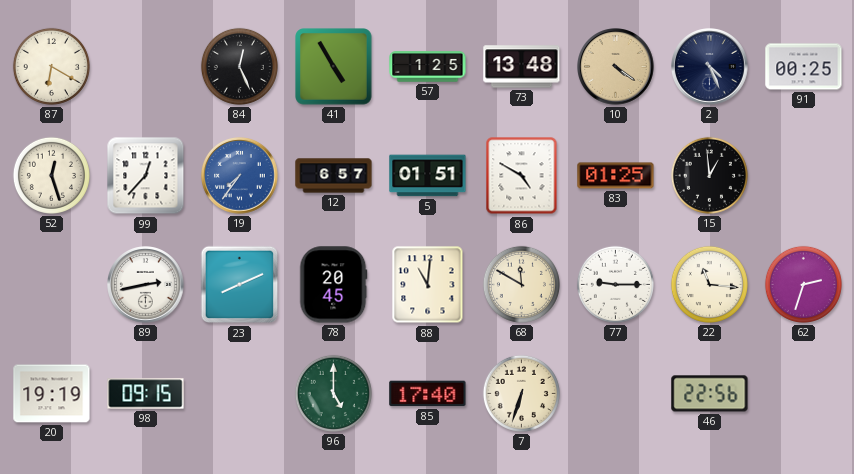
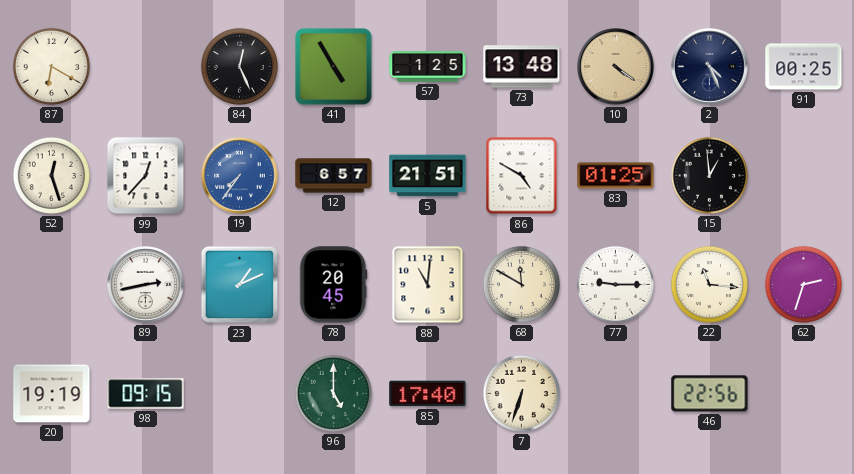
5: 01:51 -> 21:51 (428, 176)
23: 8:11 -> 1:11 (240, 285)
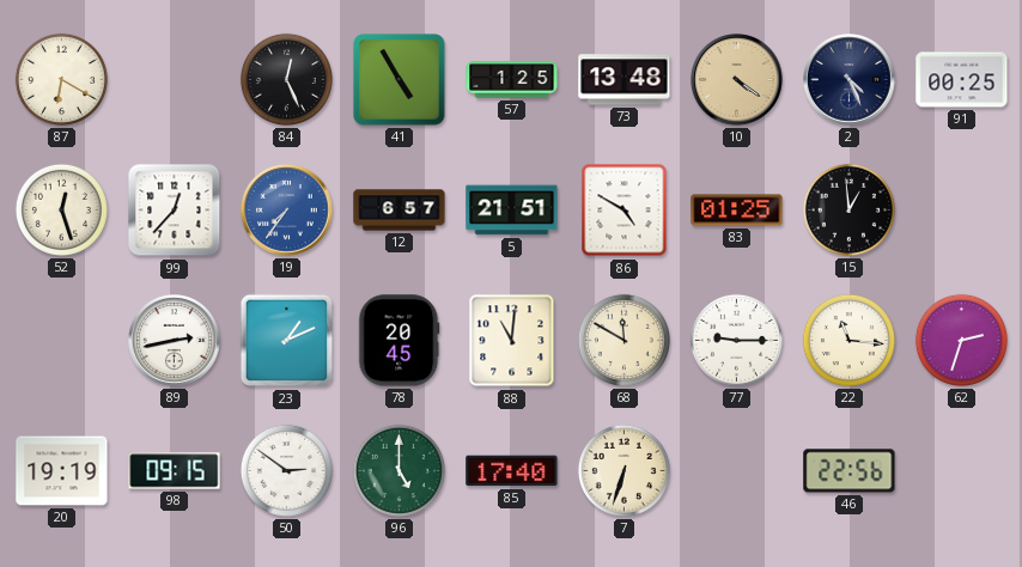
50: none -> 2:51 (286, 470)
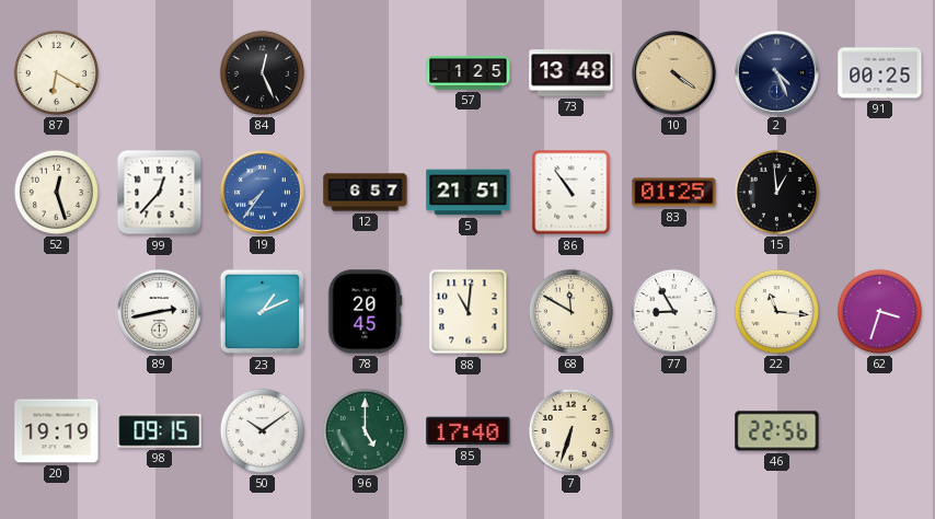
41: 4:55 -> none (400, 80)
86: 4:50 -> 10:54 (572, 193)
77: 9:15 -> 8:55 (673, 311)
62: 2:33 -> 3:33 (879, 311)
50: 2:51 -> 10:09 (262, 430)
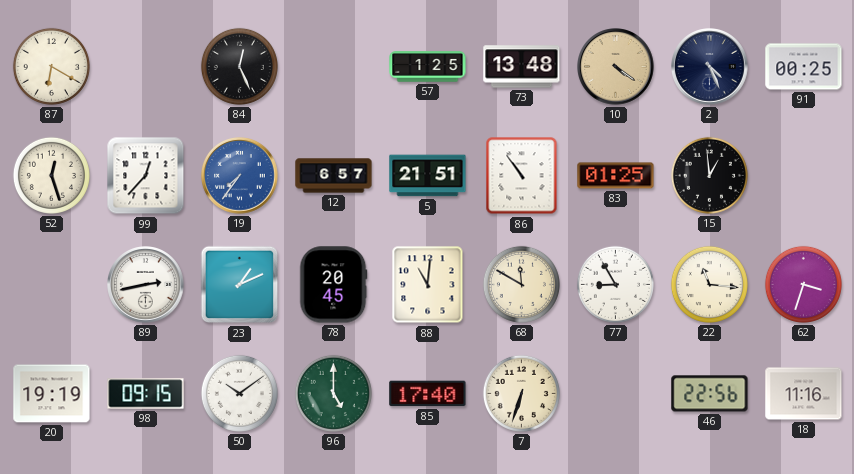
18: none -> 11:16 (804, 394)
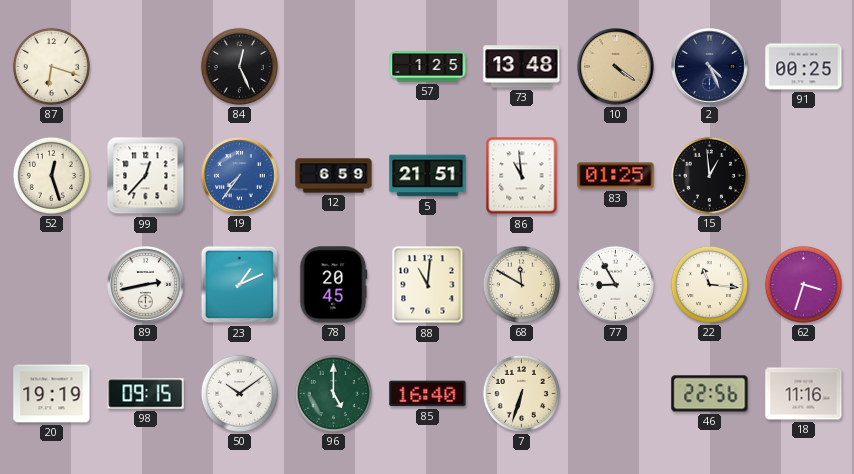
87: 6:20 -> 6:18 (51, 66)
12: 6:57 -> 6:59 (334, 176)
86: 10:54 -> 10:59 (522, 176)
85: 17:40 -> 16:40 (428, 394)
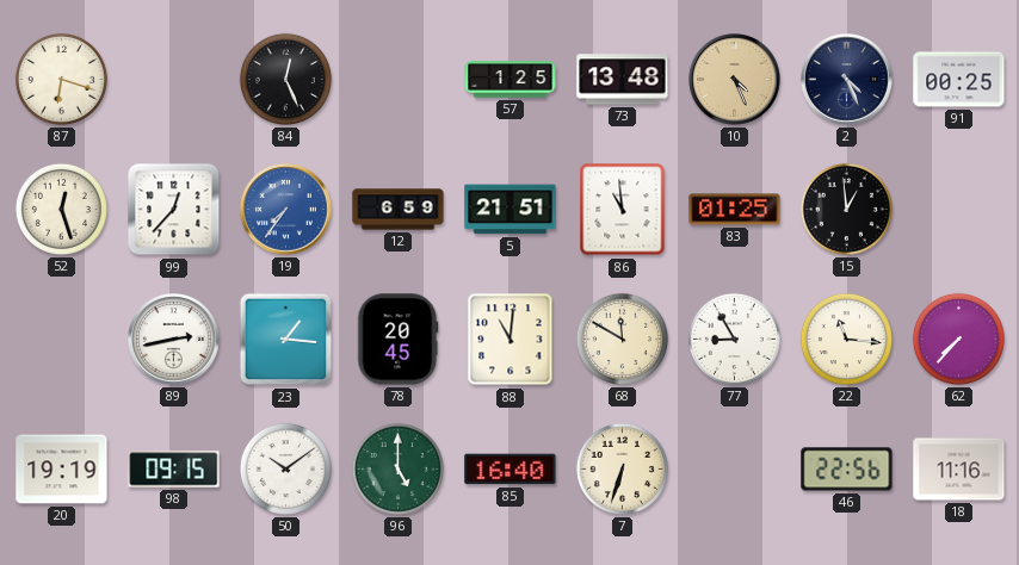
10: 4:21 -> 4:26 (735, 80)
23: 1:11 -> 1:16 (286, 340)
62: 3:33 -> 7:37 (958, 339)
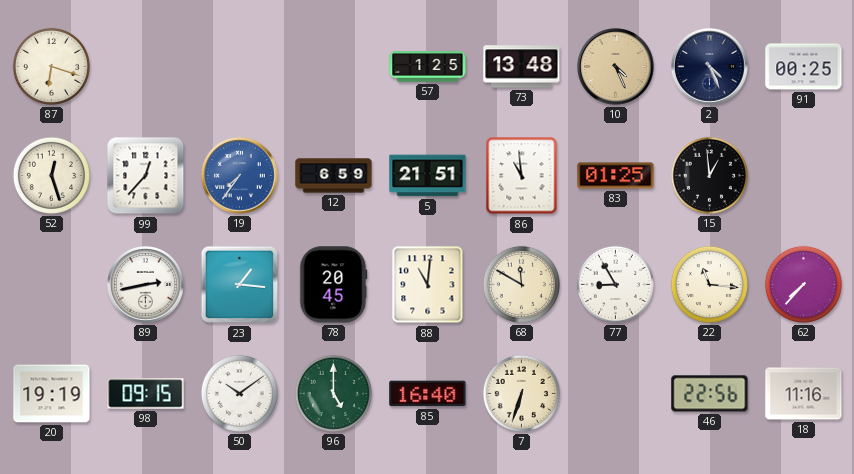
84: 12:26 -> none (285, 79)
